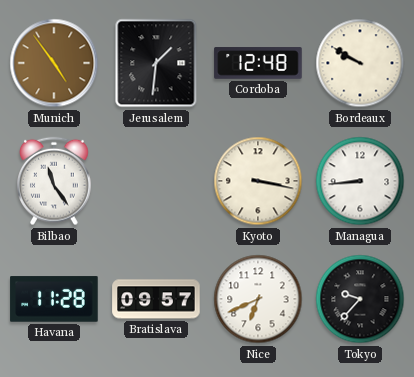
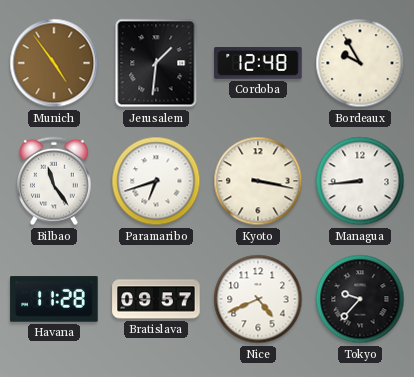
Bordeaux: 9:50 -> 9:55 (360, 63)
Paramaribo: none -> 6:42 (156, 181)
Nice: 6:41 -> 4:41 (258, 299)
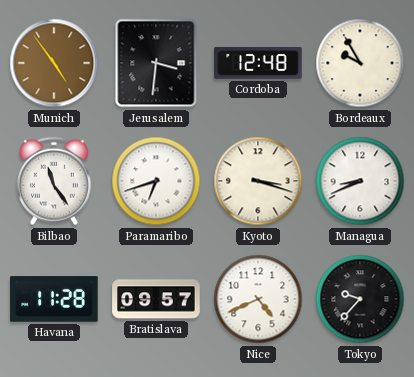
Jerusalem: 1:31 -> 3:31 (156, 63)
Kyoto: 3:17 -> 3:18 (258, 181)
Managua: 8:44 -> 8:41 (360, 181)
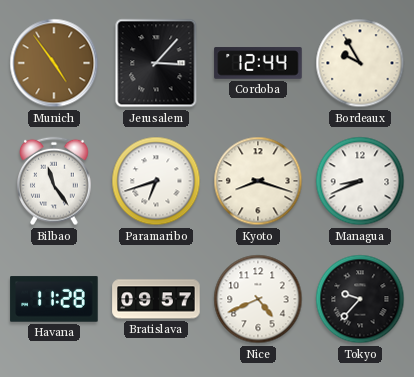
Jerusalem: 3:31 -> 3:07 (156, 63)
Cordoba: 12:48 -> 12:44 (258, 63)
Kyoto: 3:18 -> 8:18 (258, 181)
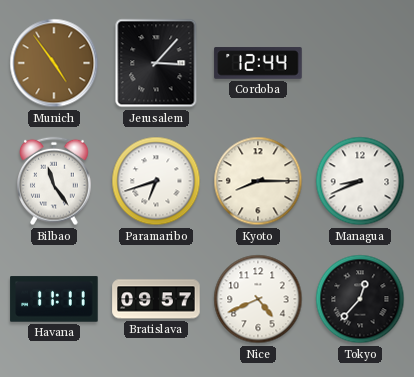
Bordeaux: 9:55 -> none (360, 63)
Kyoto: 8:18 -> 8:15 (258, 181)
Havana: 11:28 -> 11:11 (54, 299)
Tokyo: 9:37 -> 12:37 (360, 299)
